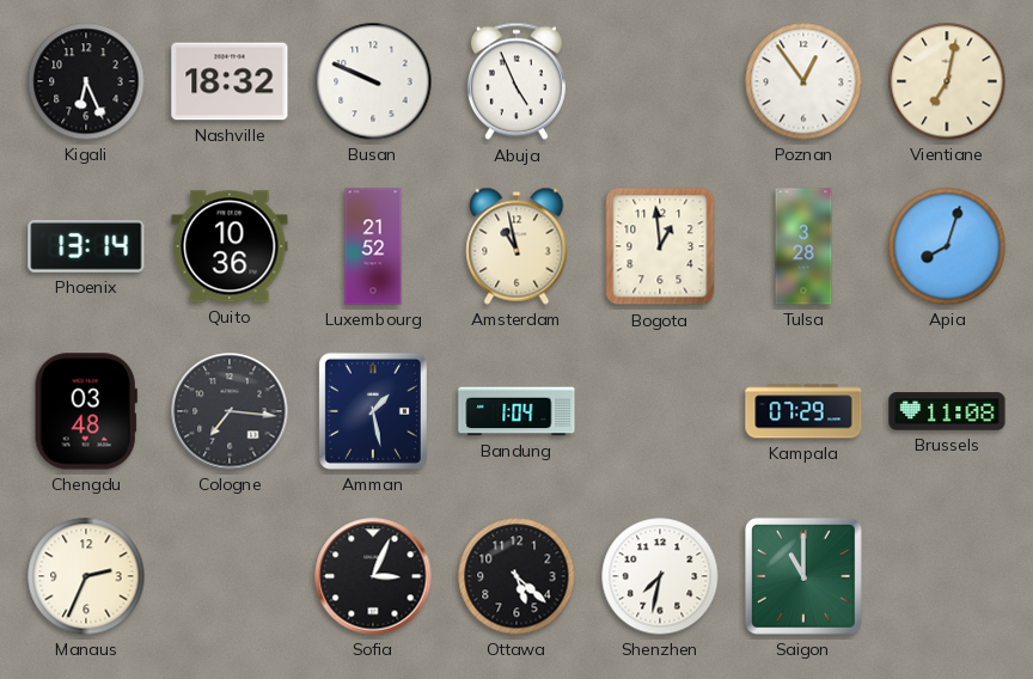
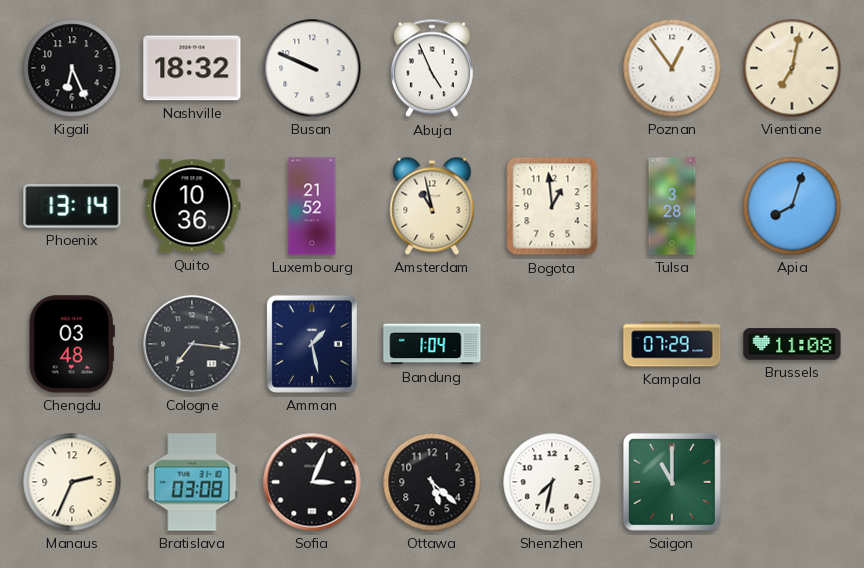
Bratislava: none -> 03:08 (192, 482)
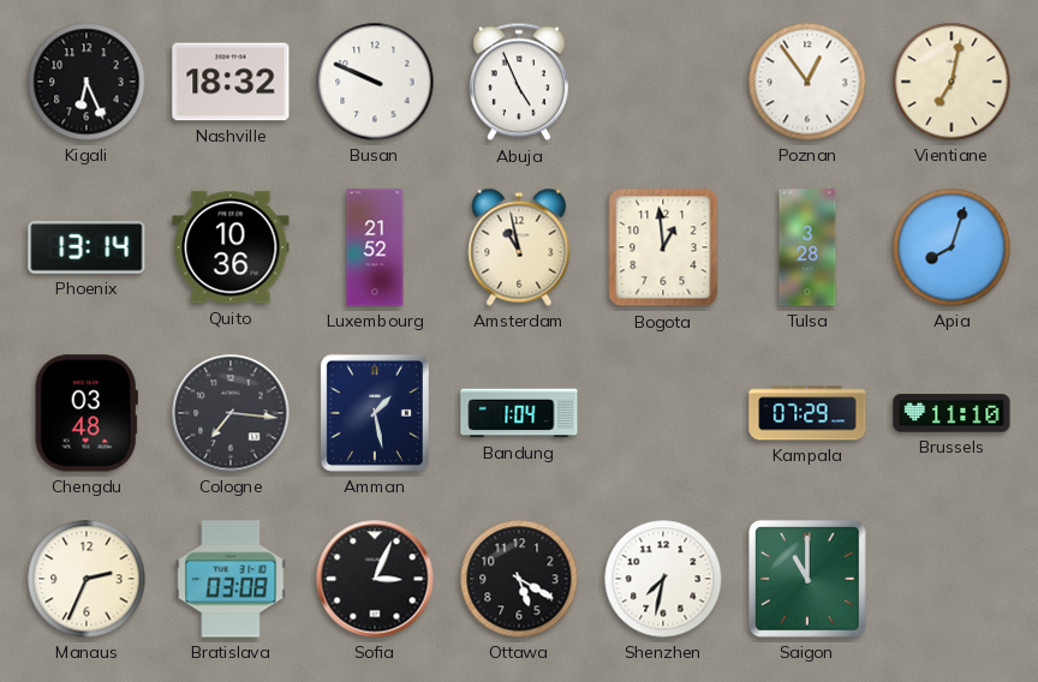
Brussels: 11:08 -> 11:10 (951, 413)
Ottawa: 5:22 -> 5:20 (519, 579)
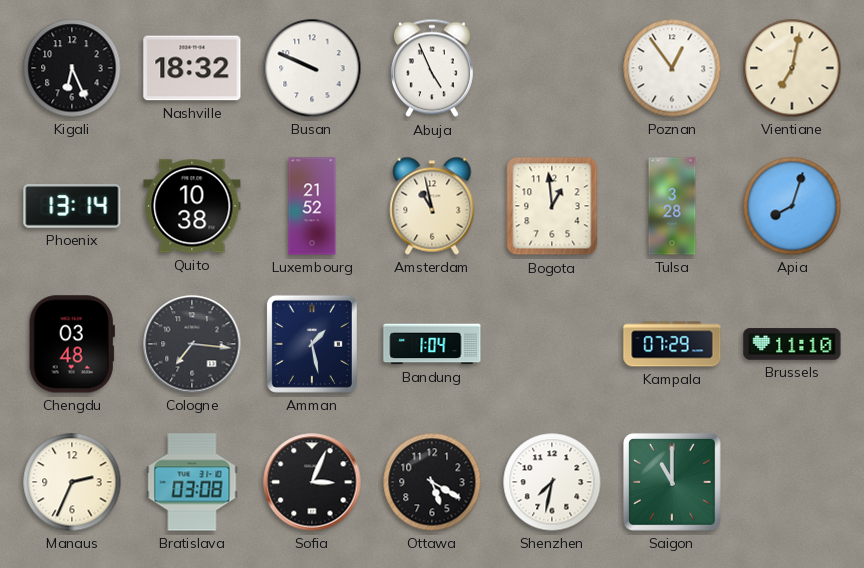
Quito: 10:36 -> 10:38 (192, 206)
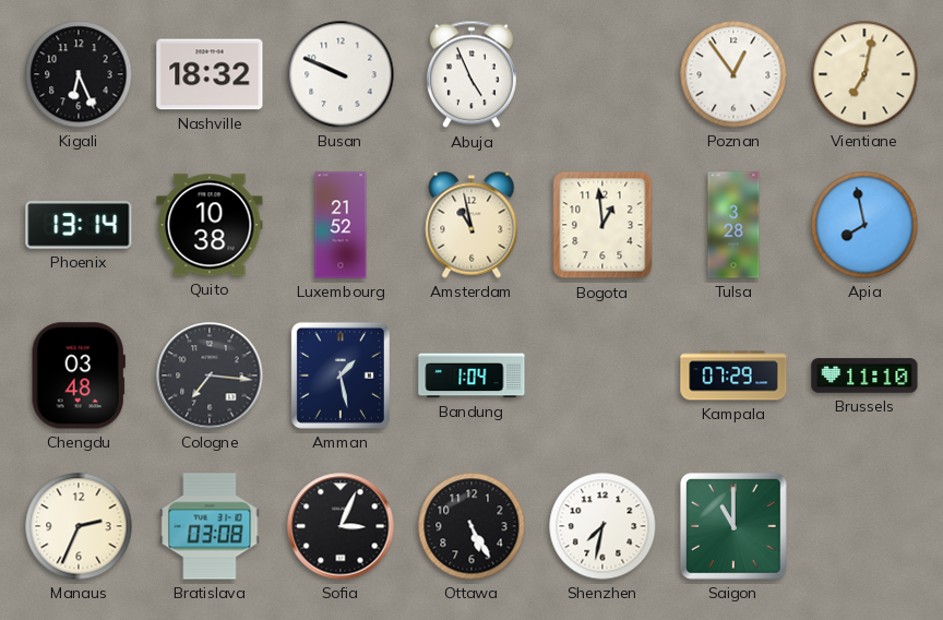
Apia: 8:03 -> 7:58 (864, 225)
Ottawa: 5:20 -> 5:25 (471, 526)
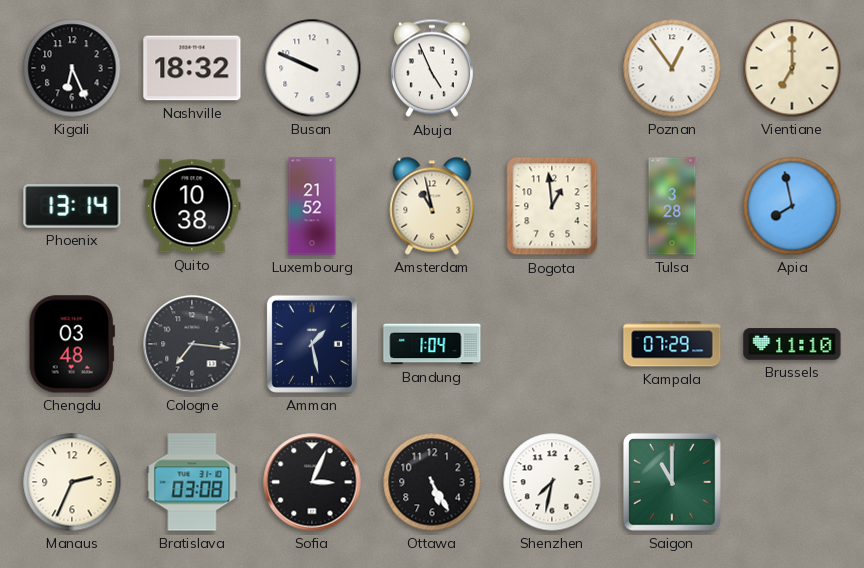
Vientiane: 7:02 -> 7:00 (792, 68)
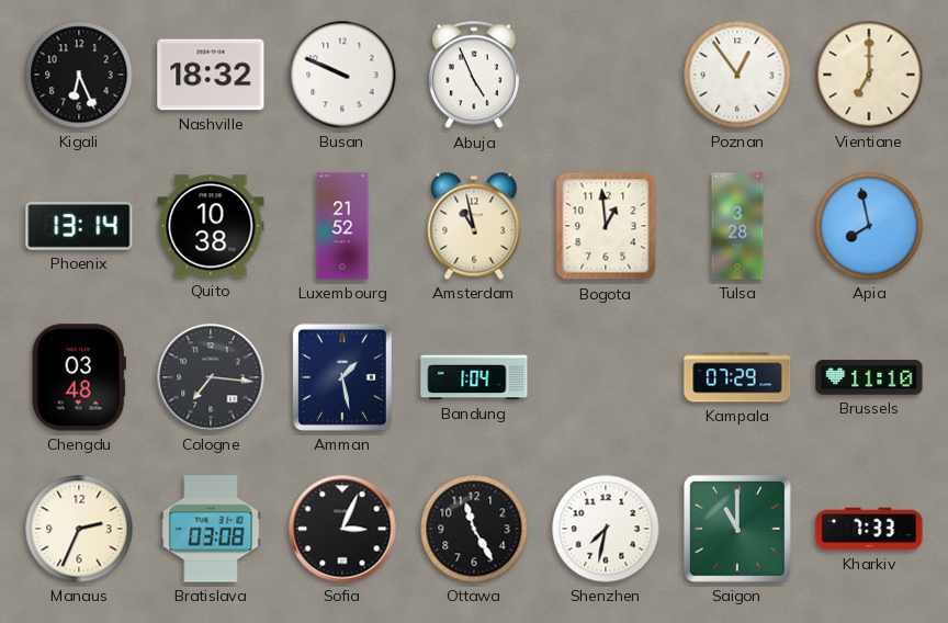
Ottawa: 5:25 -> 11:25 (474, 529)
Kharkiv: none -> 7:33 (869, 529)
